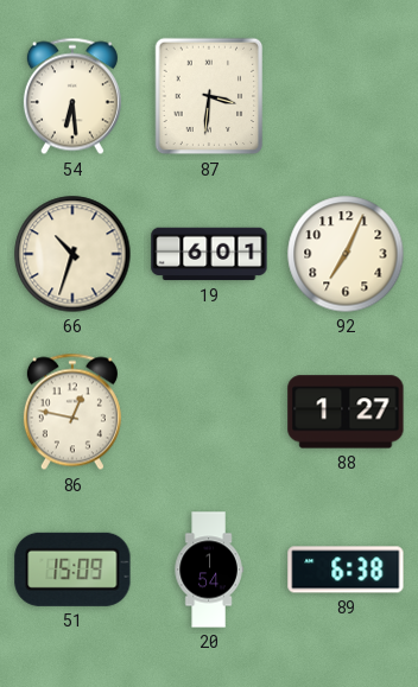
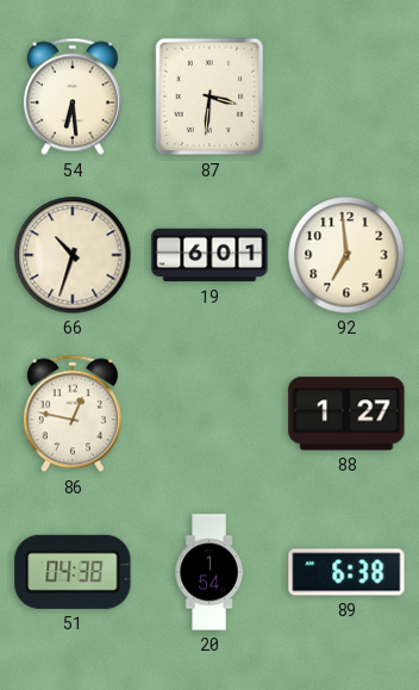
92: 7:04 -> 6:59 (346, 255)
51: 15:09 -> 04:38 (73, 572)
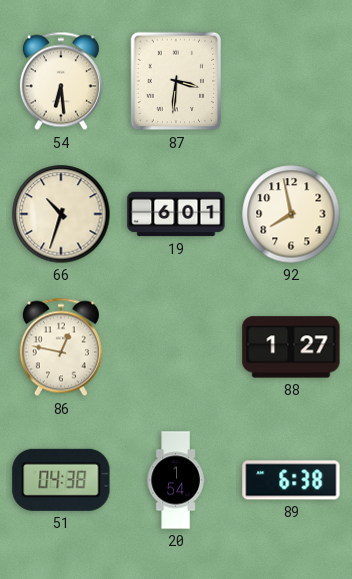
92: 6:59 -> 7:58 (291, 214)
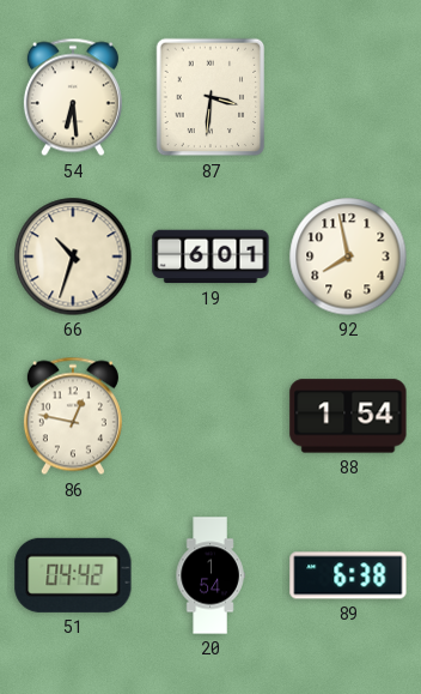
88: 1:27 -> 1:54 (348, 416)
51: 04:38 -> 04:42 (73, 575)
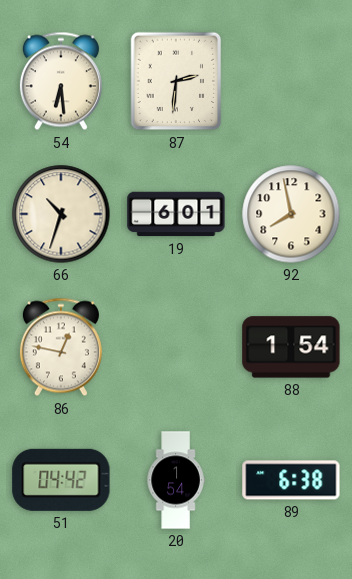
87: 3:31 -> 2:31 (176, 81)
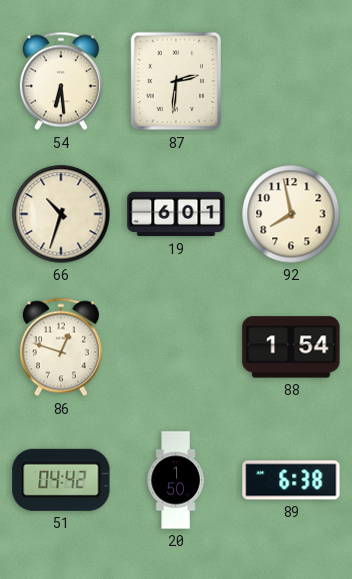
86: 12:47 -> 12:48 (61, 347)
20: 1:54 -> 1:50 (176, 480)
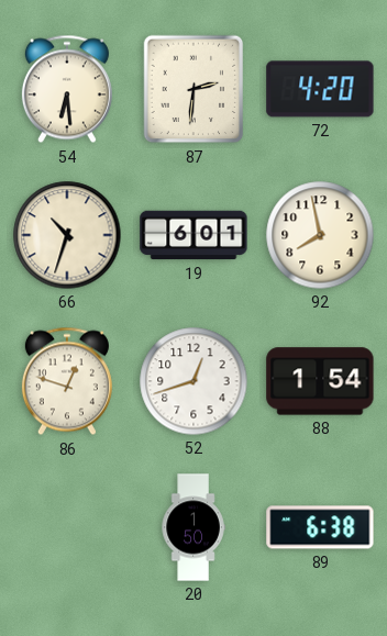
72: none -> 4:20 (320, 89)
52: none -> 12:42 (193, 381)
51: 04:42 -> none (61, 480)
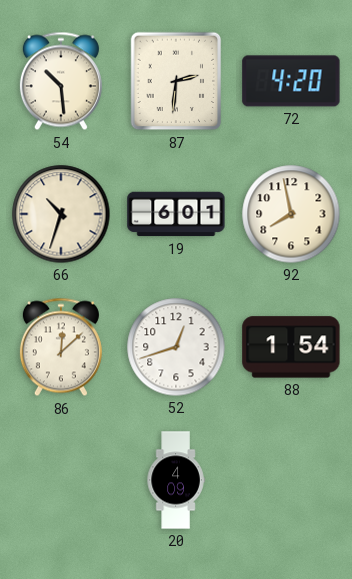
54: 6:29 -> 10:29 (61, 81)
86: 12:48 -> 12:08 (61, 347)
20: 1:50 -> 4:09 (176, 480)
89: 6:38 -> none (320, 527)
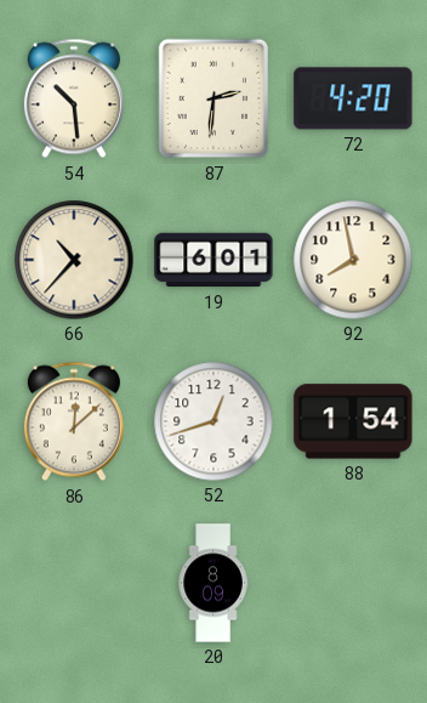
66: 10:33 -> 10:37 (74, 260)
20: 4:09 -> 8:09 (213, 583)
